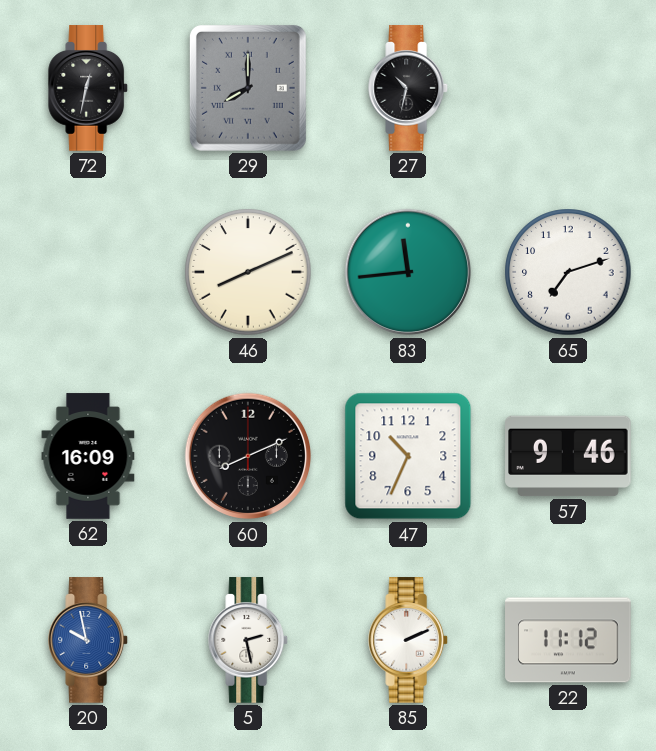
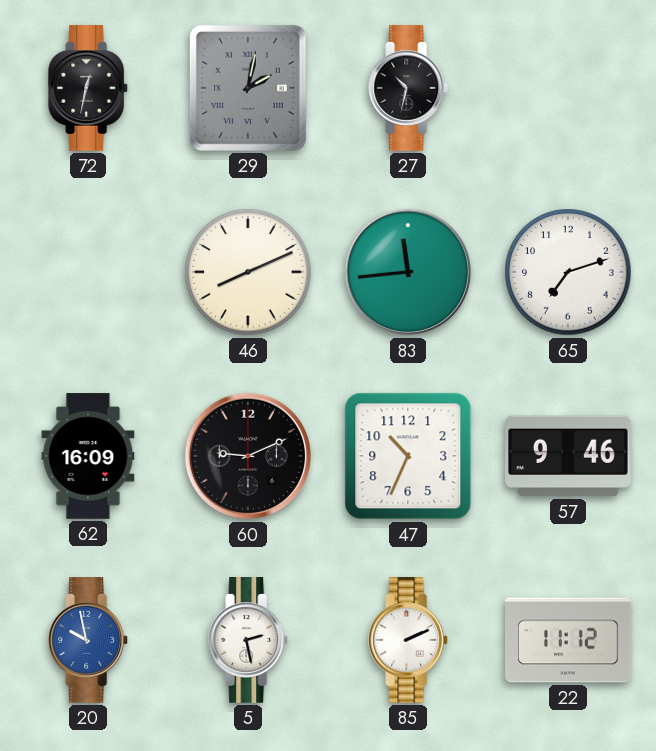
29: 8:00 -> 2:02 (248, 88)
60: 8:11 -> 9:11 (248, 456)
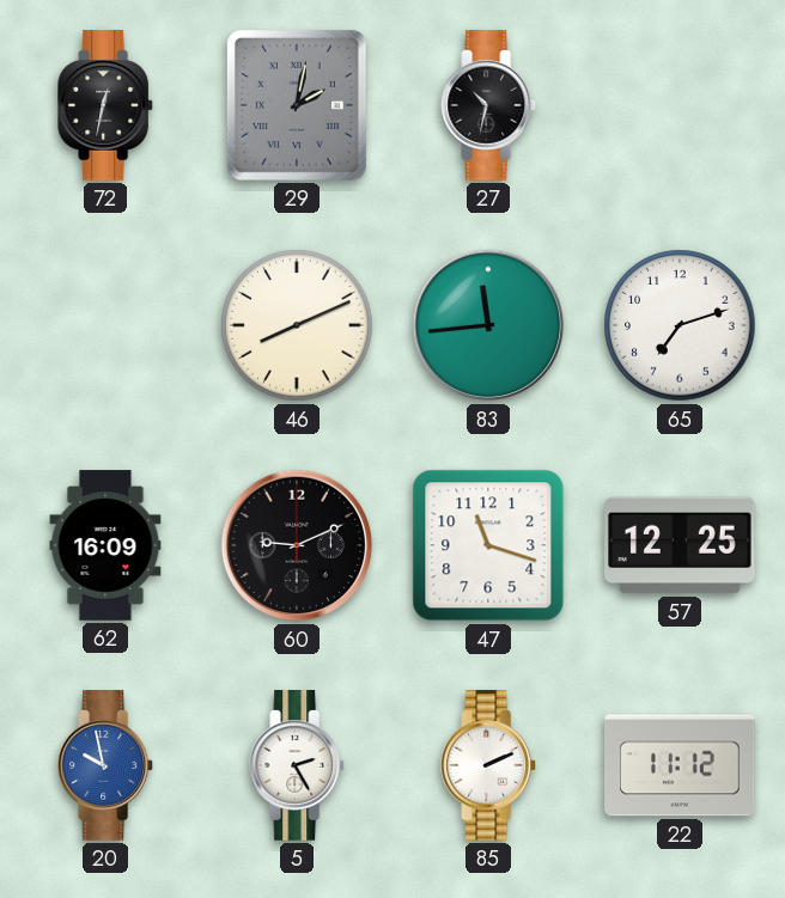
47: 10:34 -> 11:18 (488, 545)
57: 9:46 -> 12:25 (680, 545)
5: 2:28 -> 2:25 (298, 765)
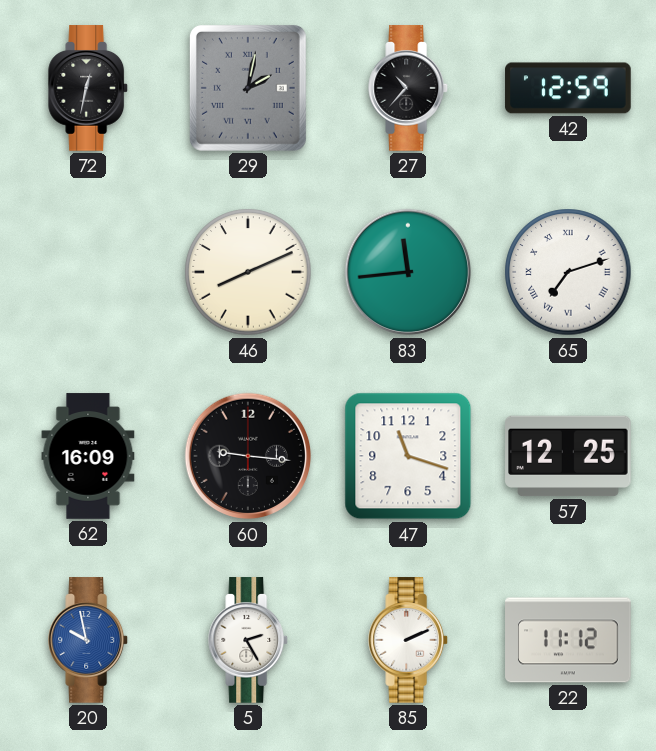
27: 10:32 -> 10:37 (409, 88)
42: none -> 12:59 (568, 88)
65 numerals: Arabic -> Roman (568, 272)
60: 9:11 -> 9:16 (248, 456)
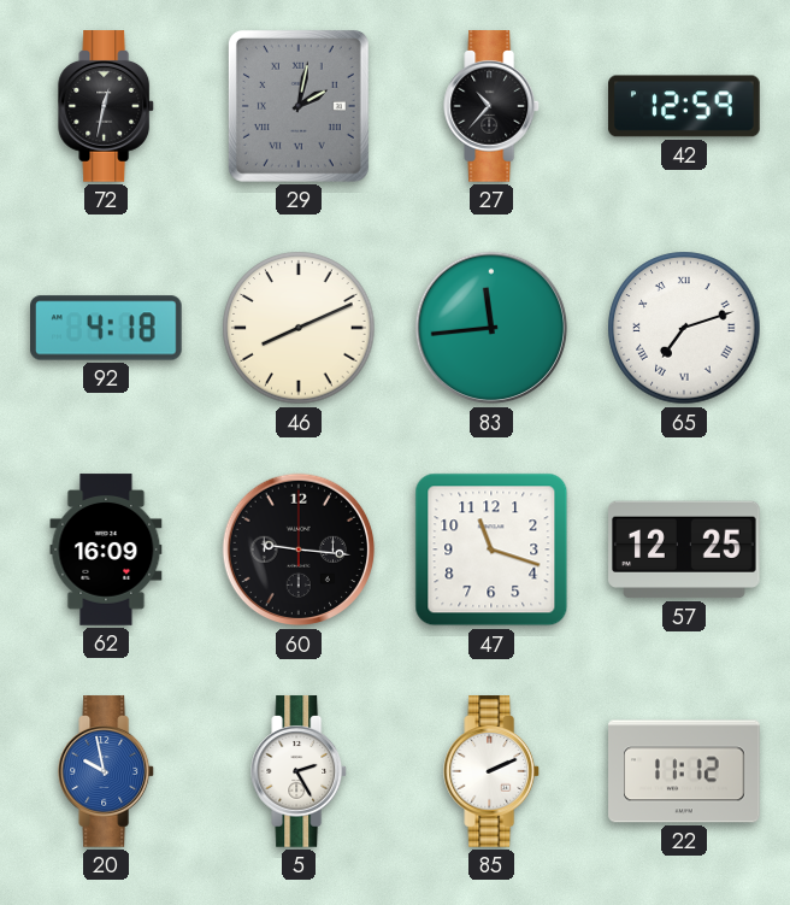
92: none -> 4:18 (107, 328)
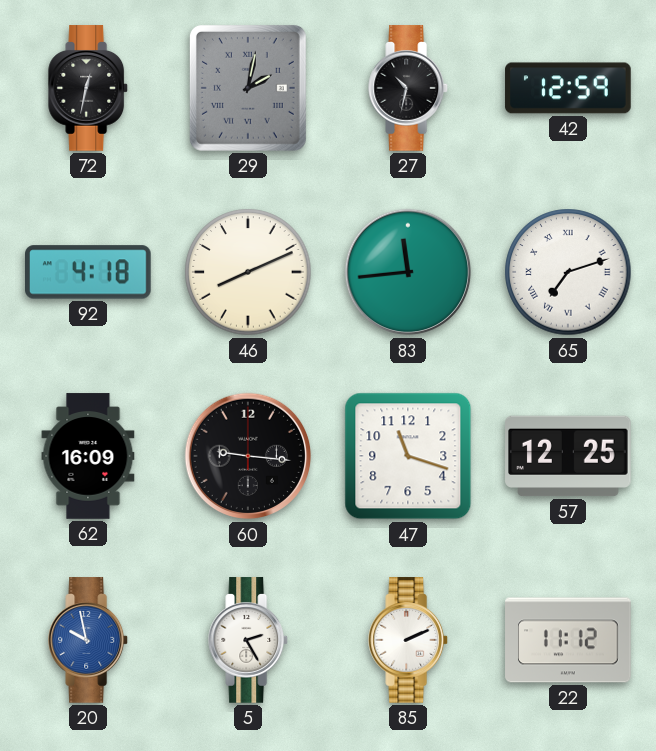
27: 10:37 -> 10:32 (409, 88)
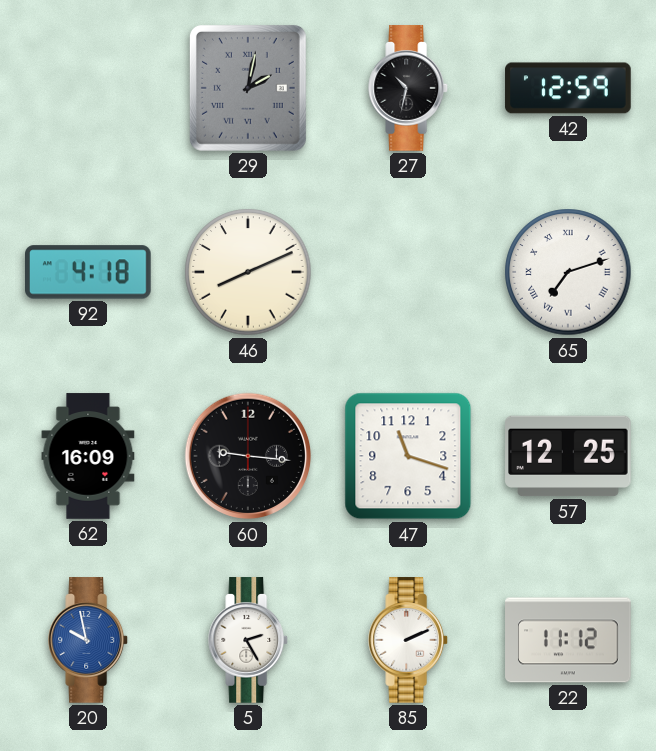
72: 12:32 -> none (89, 88)
83: 11:44 -> none (408, 272)
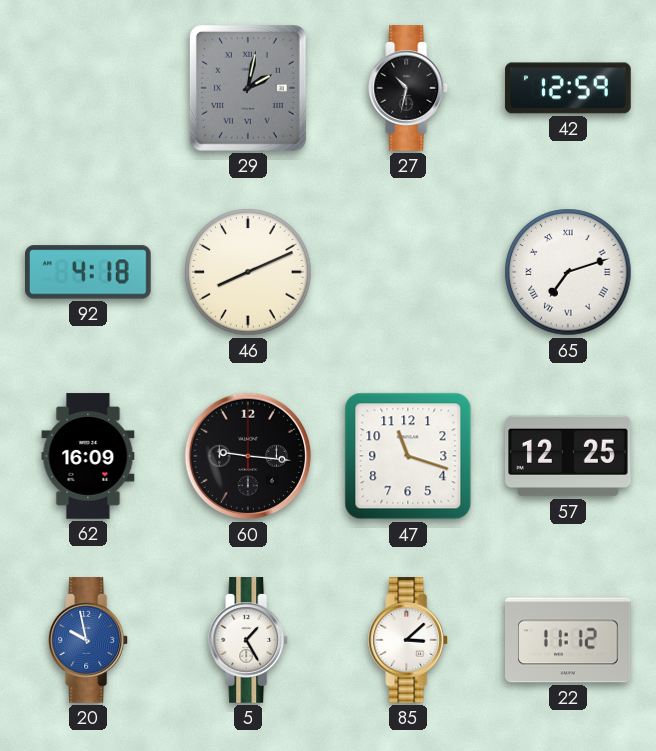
5: 2:25 -> 1:25 (249, 640)
85: 2:11 -> 3:08 (409, 640)
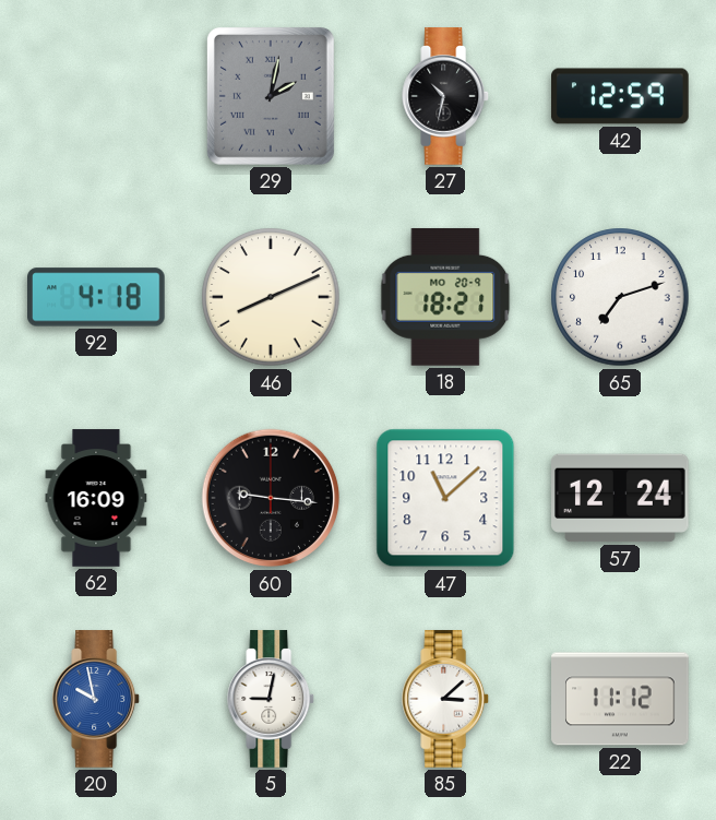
18: none -> 18:21 (445, 297)
65 numerals: Roman -> Arabic (620, 297)
47: 11:18 -> 11:08 (445, 498)
57: 12:25 -> 12:24 (620, 498)
5: 1:25 -> 9:02 (272, 699)
